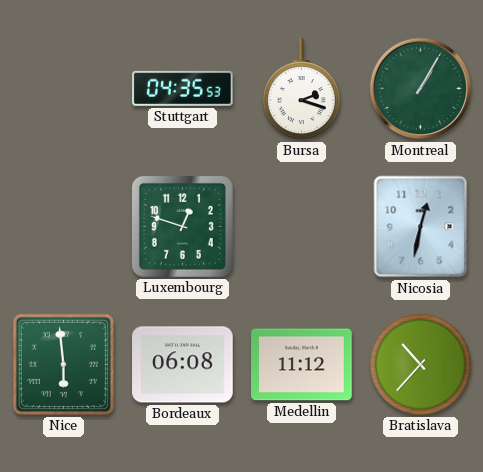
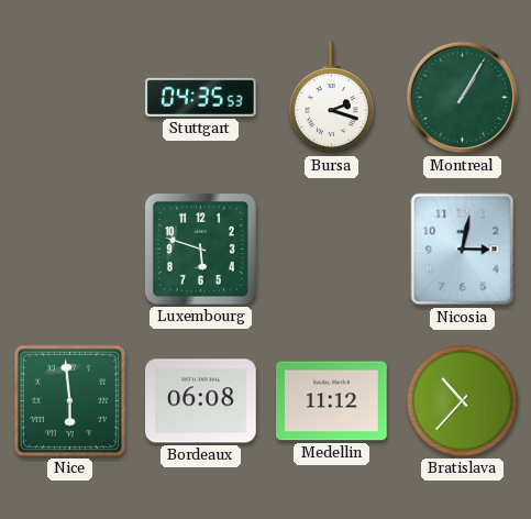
Luxembourg: 12:48 -> 5:48 (200, 249)
Nicosia: 12:32 -> 3:02 (463, 250)
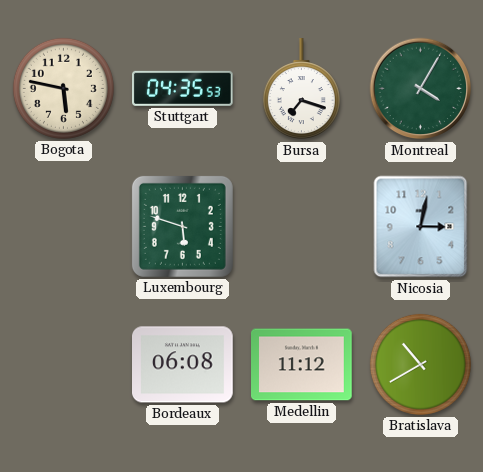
Bogota: none -> 5:47 (63, 88)
Bursa: 2:18 -> 7:18 (301, 89)
Montreal: 1:05 -> 4:05 (421, 89)
Nice: 5:59 -> none (69, 400)
Bratislava: 10:37 -> 10:40 (420, 364)
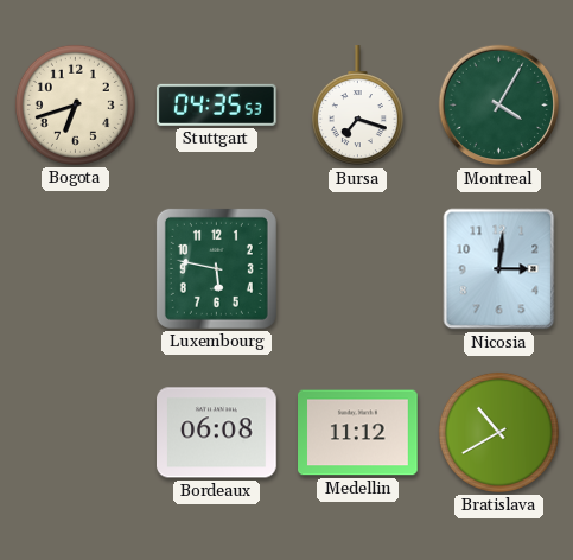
Bogota: 5:47 -> 6:42 (75, 104)
Luxembourg: 5:48 -> 5:47 (216, 268)
Nicosia: 3:02 -> 3:01 (499, 269)
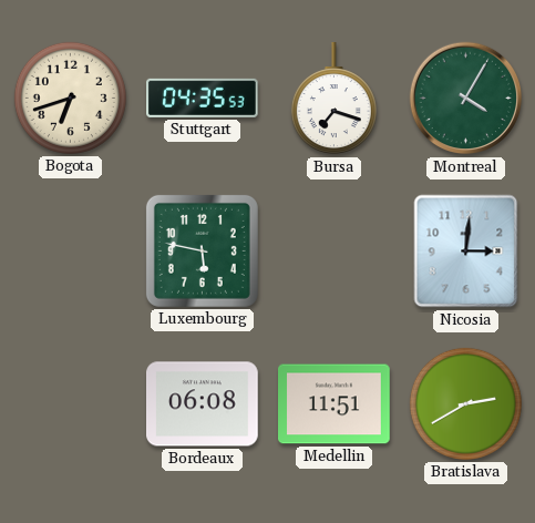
Medellin: 11:12 -> 11:51 (335, 404)
Bratislava: 10:40 -> 2:40 (465, 403)
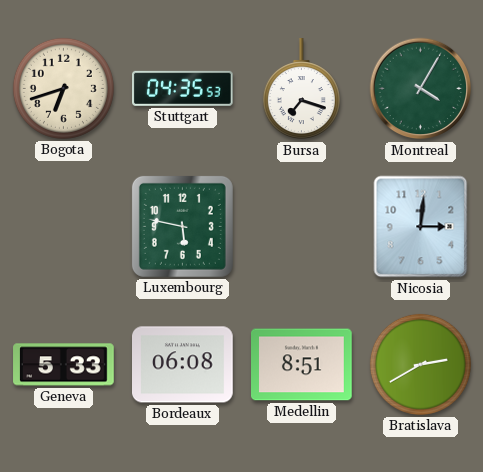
Geneva: none -> 5:33 (64, 365)
Medellin: 11:51 -> 8:51 (302, 365)
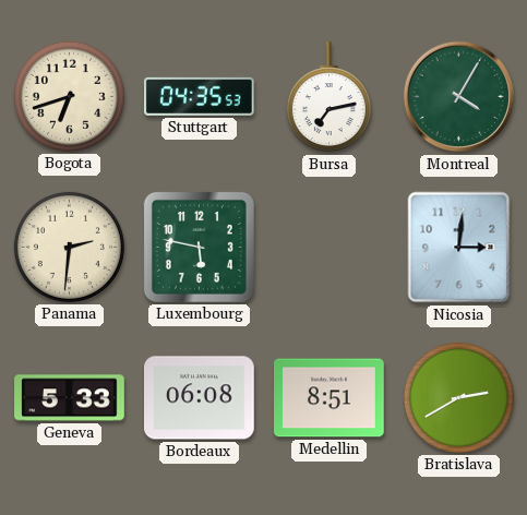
Bursa: 7:18 -> 7:13 (328, 97)
Panama: none -> 2:31 (69, 247)
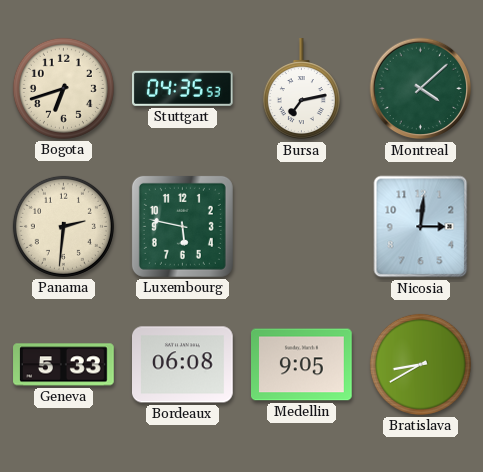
Montreal: 4:05 -> 4:08 (421, 89)
Medellin: 8:51 -> 9:05 (302, 365)
Bratislava: 2:40 -> 8:40 (420, 364)
